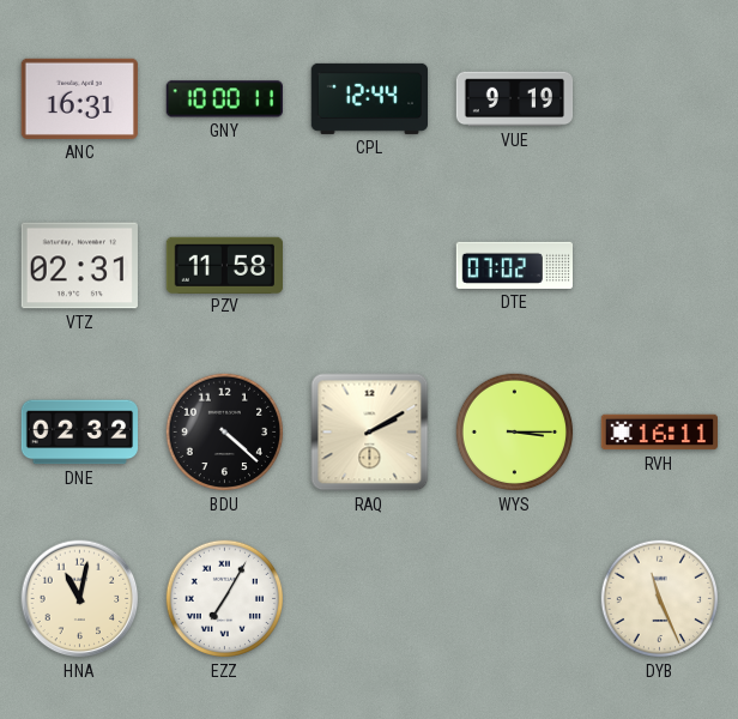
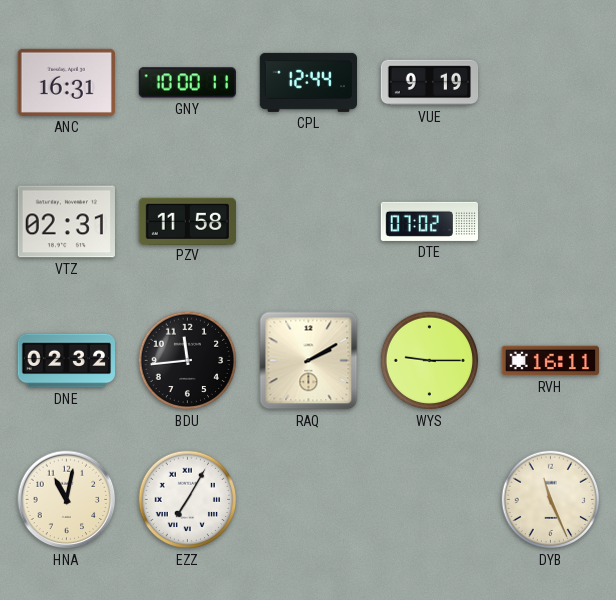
BDU: 4:22 -> 11:44 (188, 361)
WYS: 3:15 -> 9:15 (430, 361)
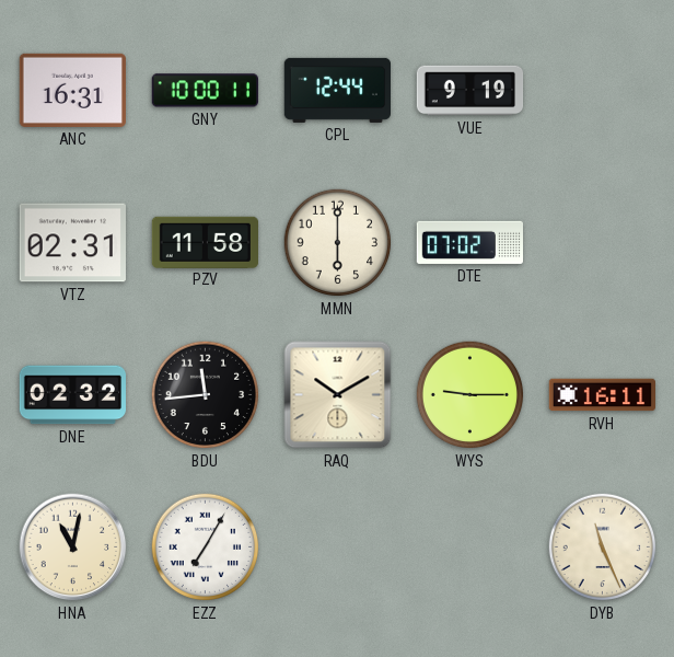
MMN: none -> 6:00 (338, 243)
RAQ: 2:10 -> 10:10 (338, 395)
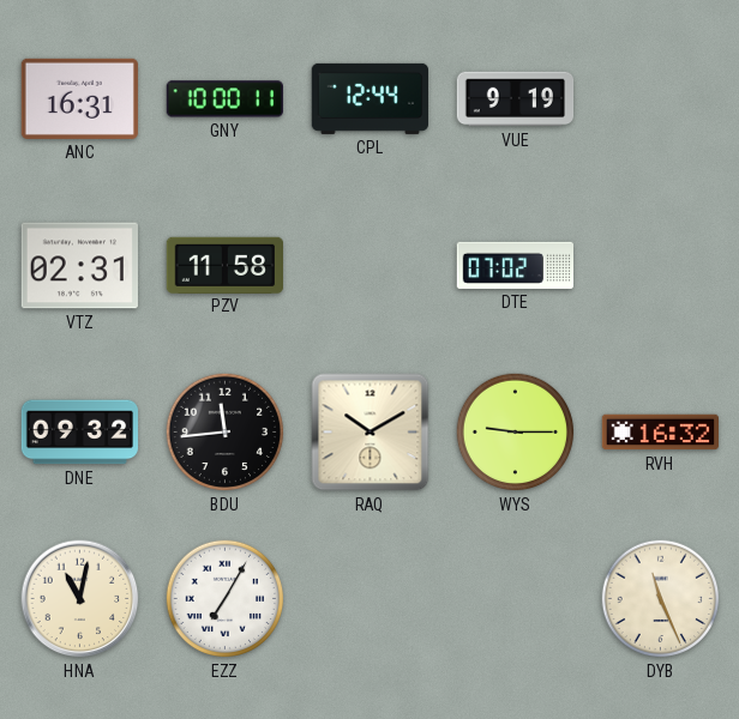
MMN: 6:00 -> none (338, 243)
DNE: 02:32 -> 09:32 (80, 433)
RVH: 16:11 -> 16:32 (660, 433)
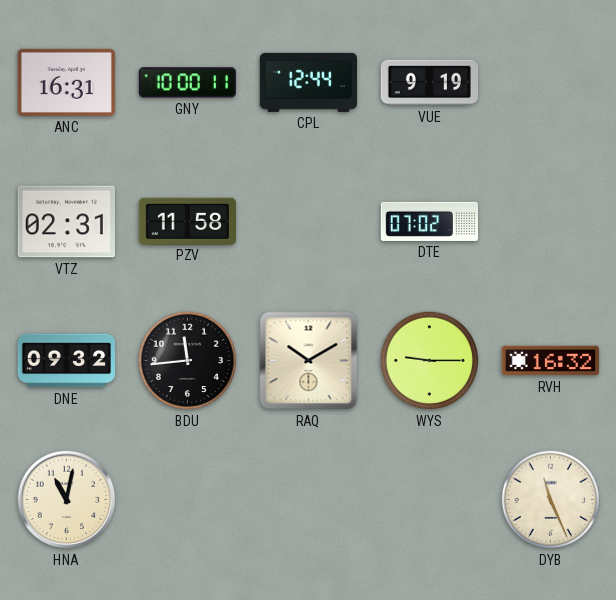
EZZ: 7:05 -> none (226, 599)
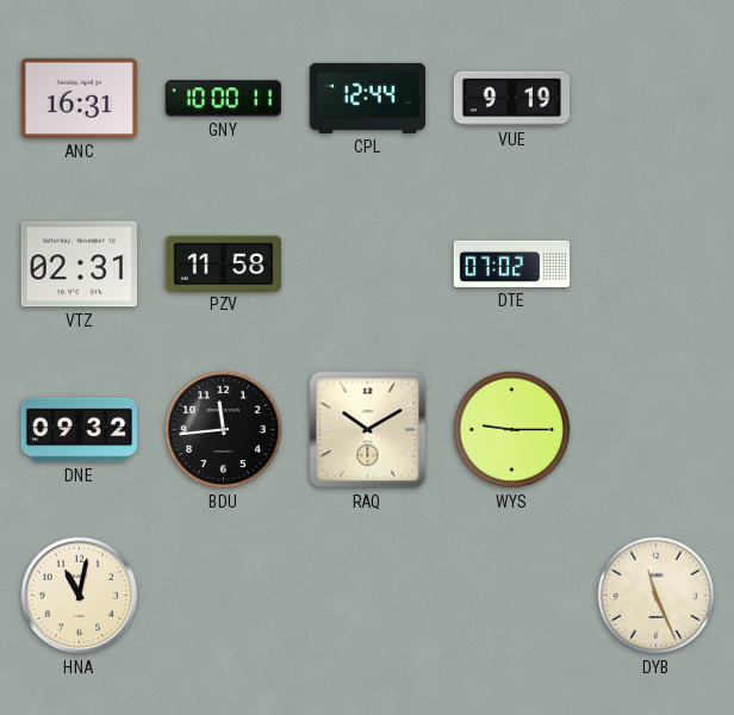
RVH: 16:32 -> none (550, 361)
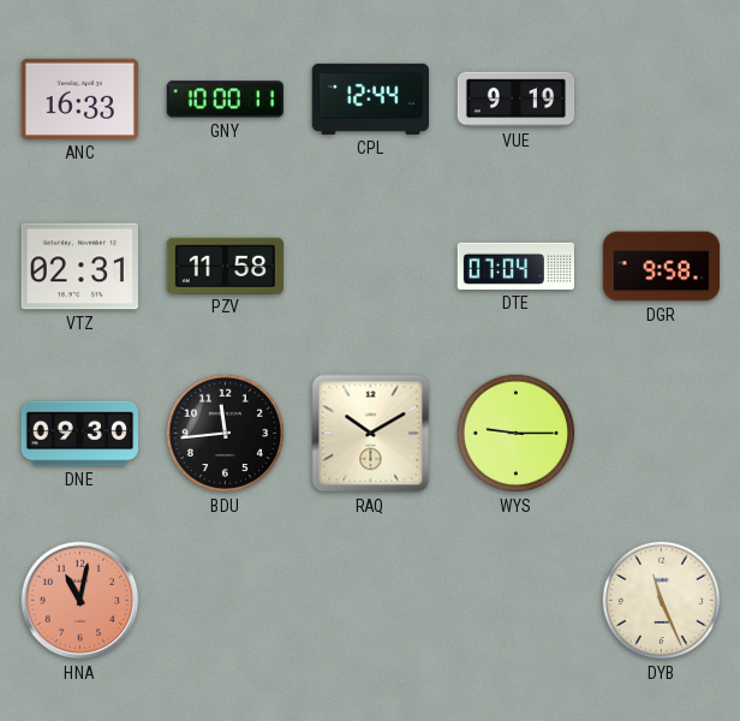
ANC: 16:31 -> 16:33 (79, 99)
DTE: 07:02 -> 07:04 (515, 266)
DGR: none -> 9:58 (662, 267)
DNE: 09:32 -> 09:30 (80, 434)
HNA dial: cream -> salmon (80, 601)
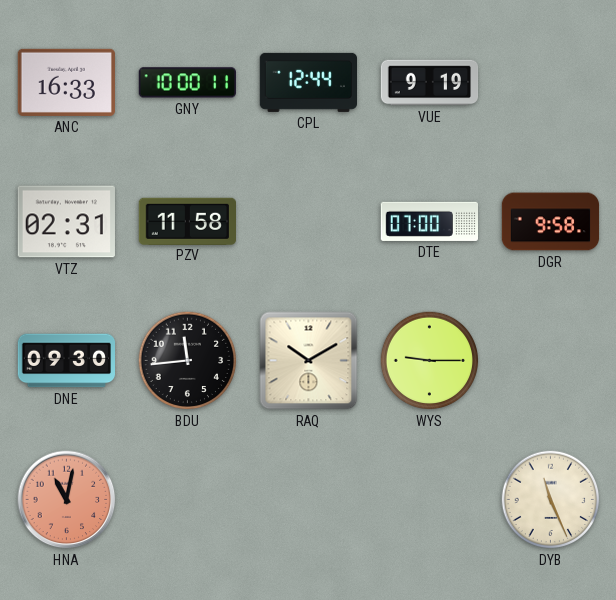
DTE: 07:04 -> 07:00 (429, 221)
